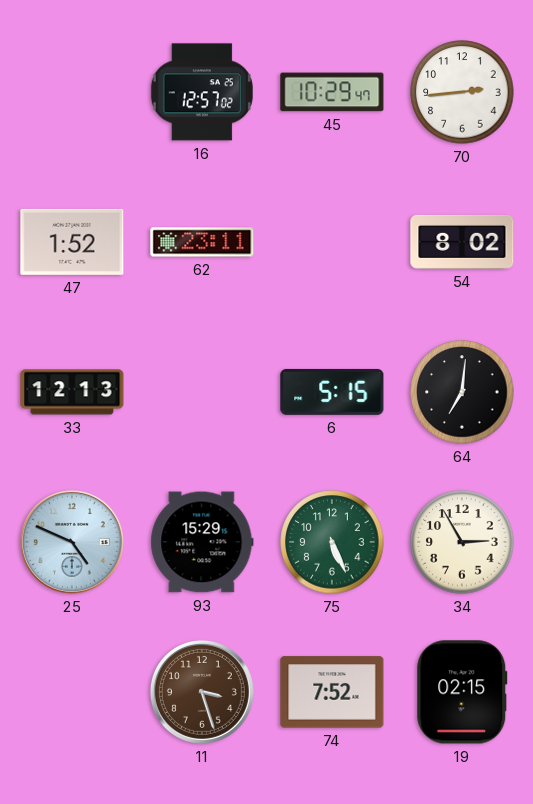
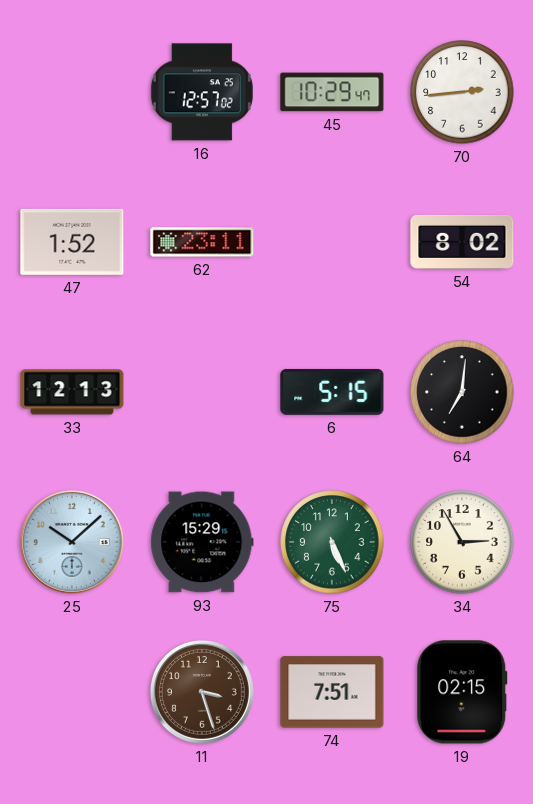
25: 4:49 -> 10:08 (72, 542)
74: 7:52 -> 7:51 (332, 692)
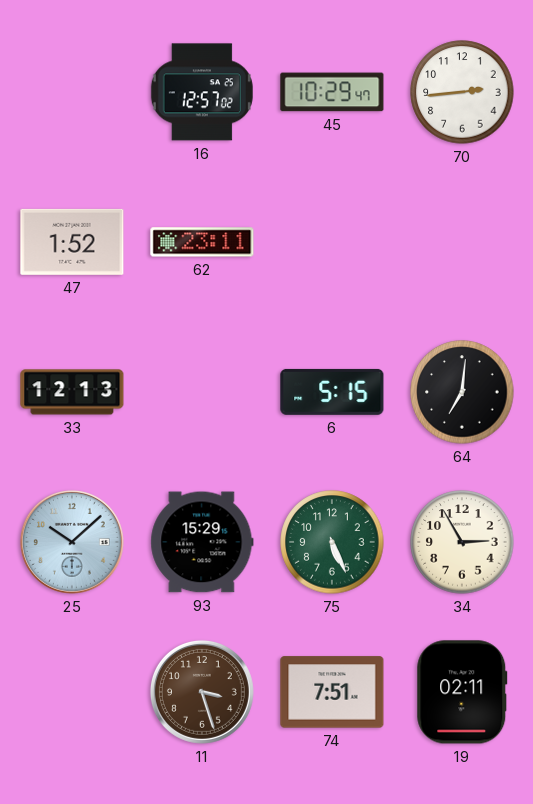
54: 8:02 -> none (462, 242)
19: 02:15 -> 02:11 (462, 692)
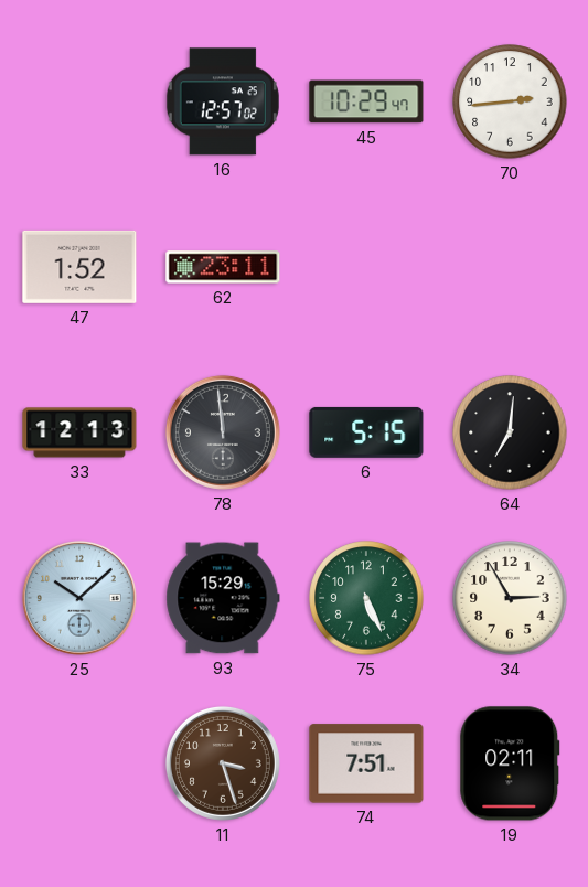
78: none -> 11:59 (223, 432)
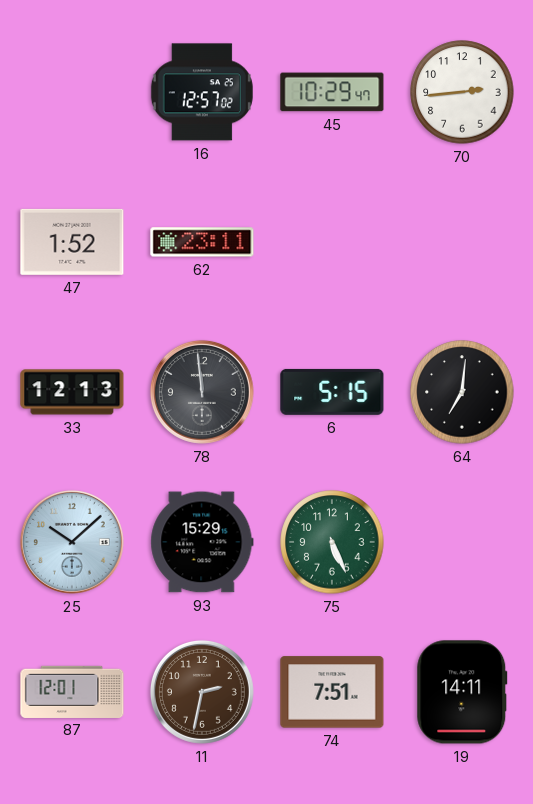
34: 2:55 -> none (510, 598)
87: none -> 12:01 (72, 691)
11: 3:27 -> 2:32 (202, 692)
19: 02:11 -> 14:11 (462, 692)
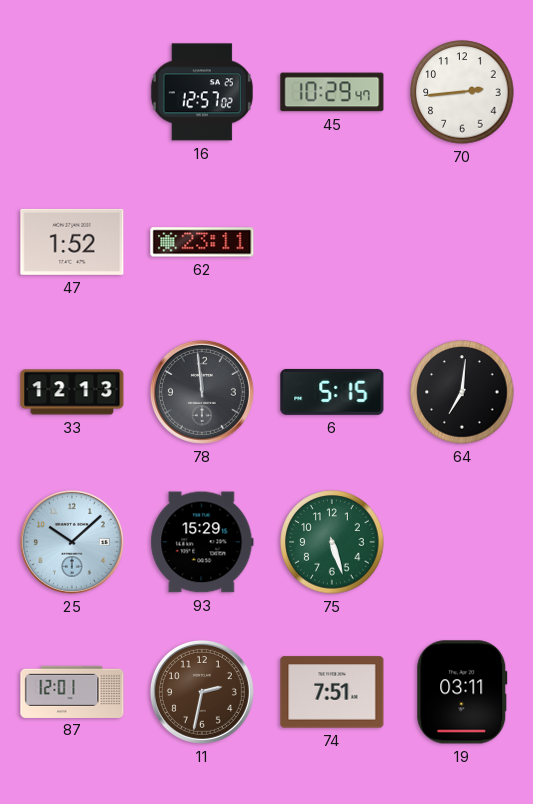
75: 5:26 -> 5:27 (332, 542)
19: 14:11 -> 03:11 (462, 692)
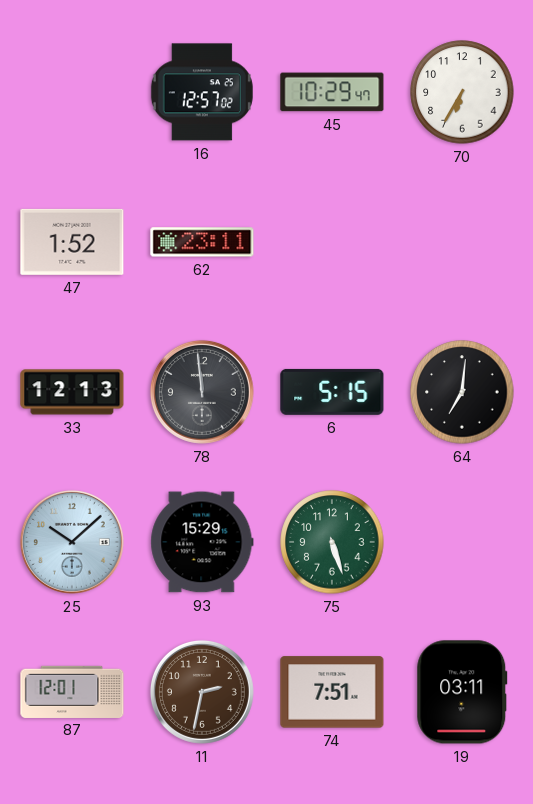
70: 2:44 -> 6:35 (462, 92)
